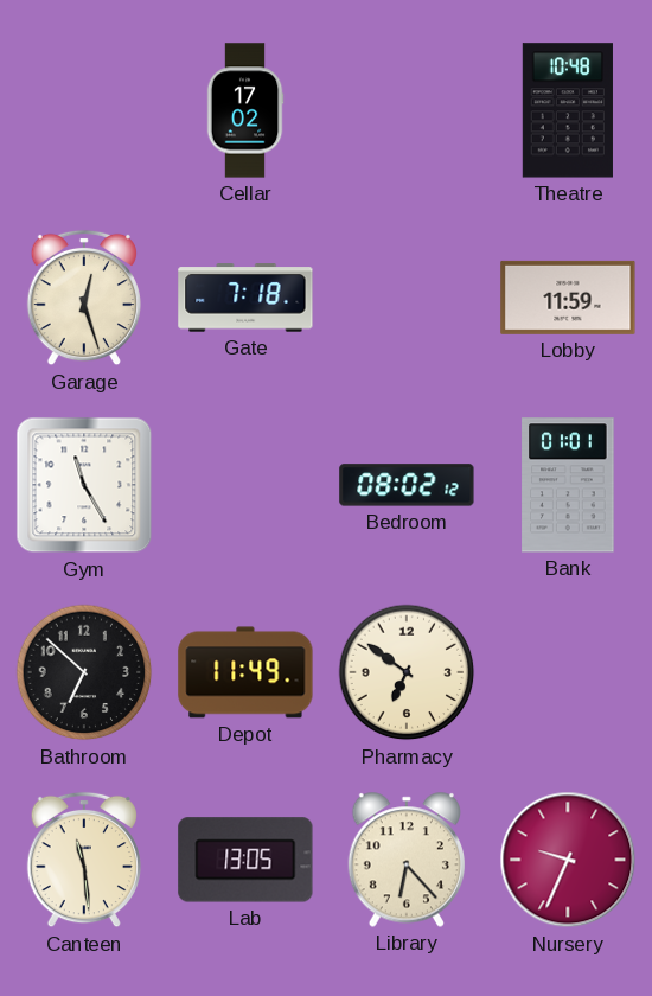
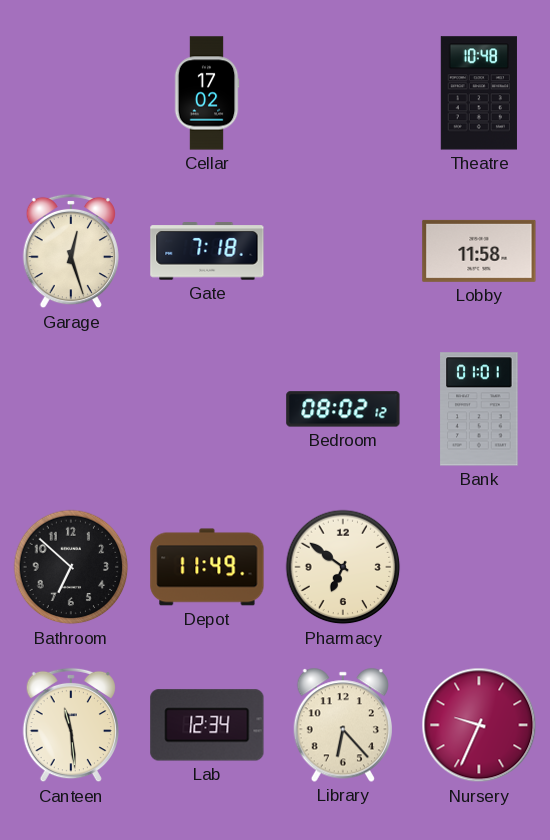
Lobby: 11:59 -> 11:58 (479, 251)
Gym: 11:25 -> none (84, 485)
Lab: 13:05 -> 12:34 (207, 725)
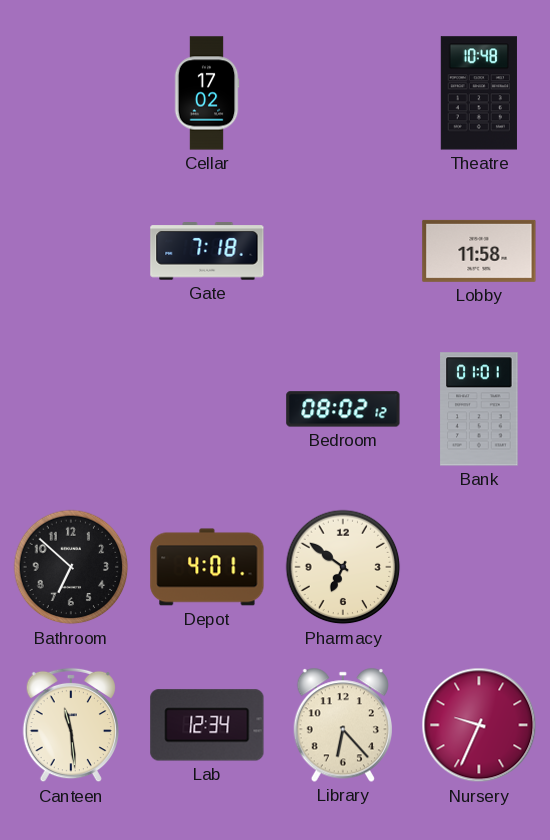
Garage: 12:27 -> none (71, 251)
Depot: 11:49 -> 4:01 (207, 567)
